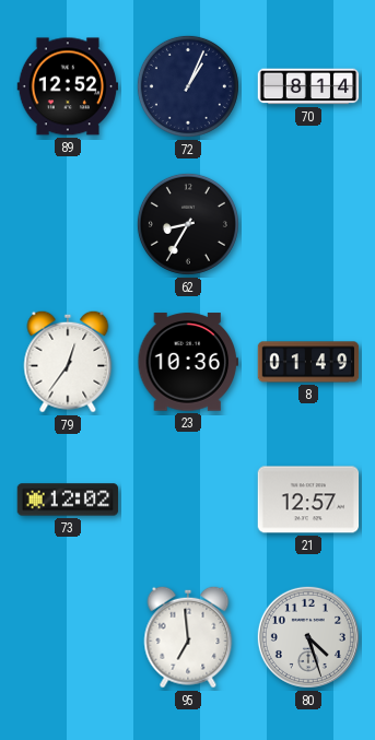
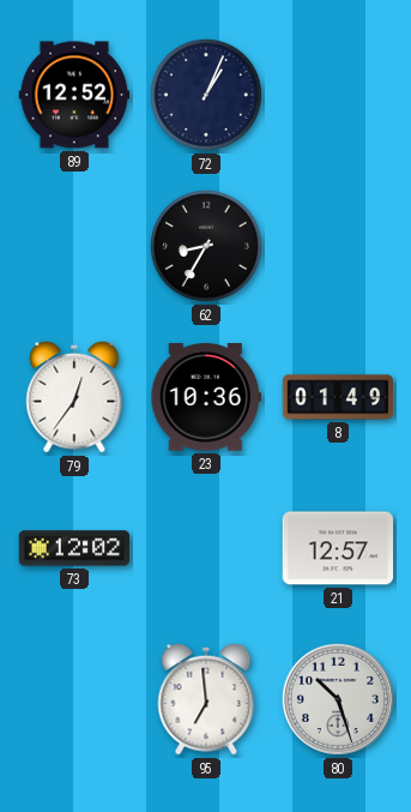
70: 8:14 -> none (308, 86)
80: 4:27 -> 10:27 (338, 699)
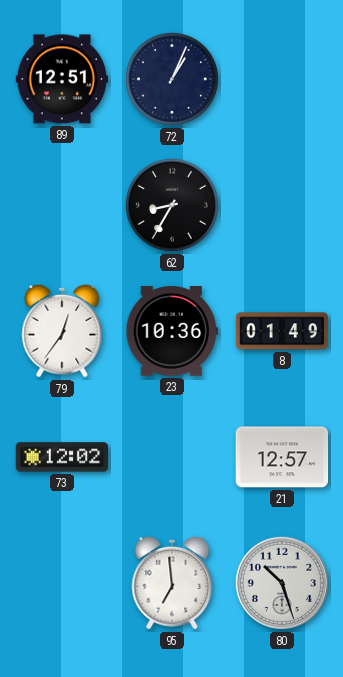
89: 12:52 -> 12:51 (62, 79)
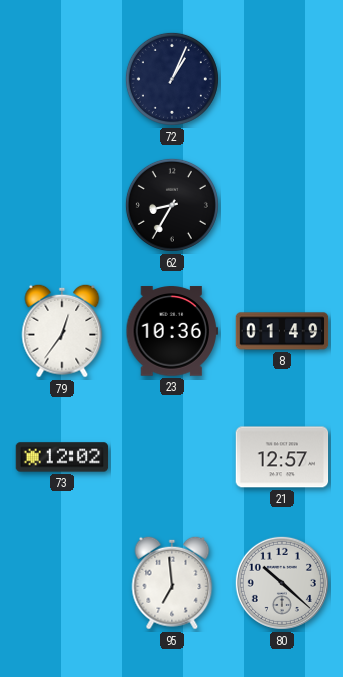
89: 12:51 -> none (62, 79)
80: 10:27 -> 10:22 (282, 583)
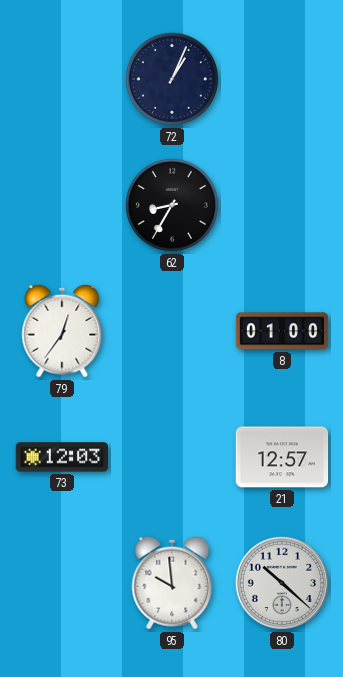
23: 10:36 -> none (172, 331)
8: 01:49 -> 01:00 (282, 331)
73: 12:02 -> 12:03 (62, 457)
95: 6:59 -> 9:59 (172, 583)
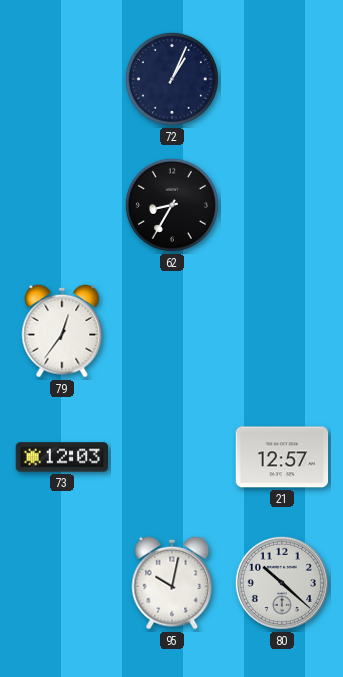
8: 01:00 -> none (282, 331)
95: 9:59 -> 10:02 (172, 583)
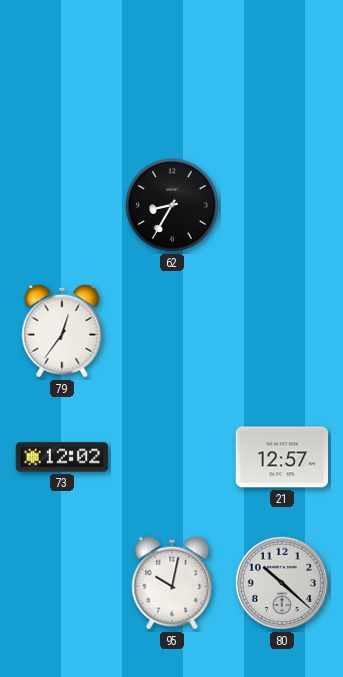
72: 1:04 -> none (172, 79)
73: 12:03 -> 12:02 (62, 457)
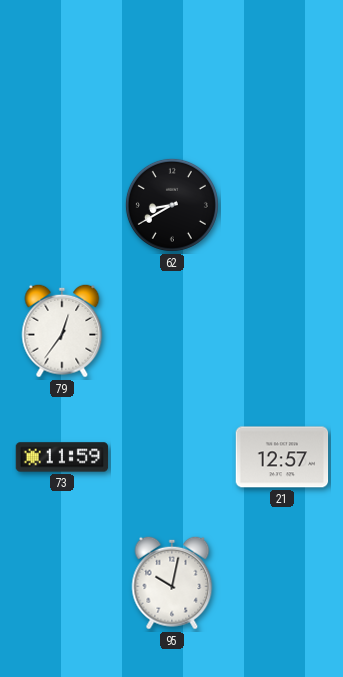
62: 8:35 -> 8:40 (172, 205)
73: 12:02 -> 11:59 (62, 457)
80: 10:22 -> none (282, 583)
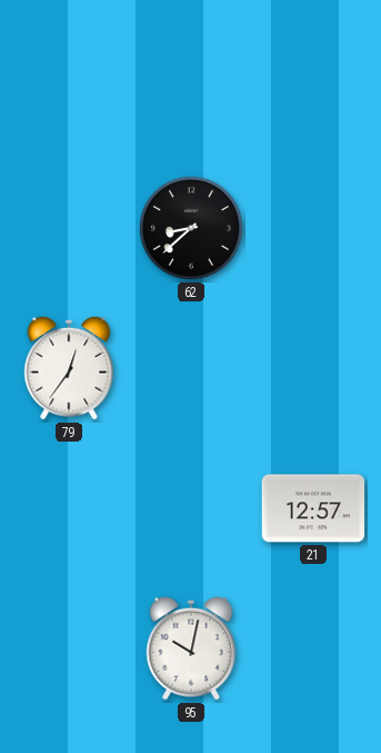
62: 8:40 -> 8:38 (191, 228)
73: 11:59 -> none (62, 457)
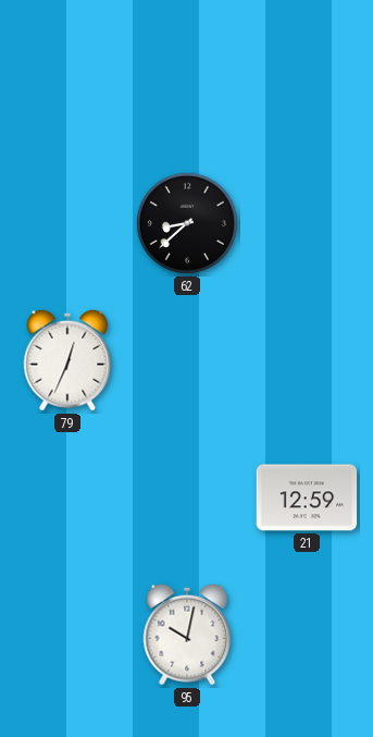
79: 12:36 -> 12:34 (67, 360)
21: 12:57 -> 12:59 (307, 498)
